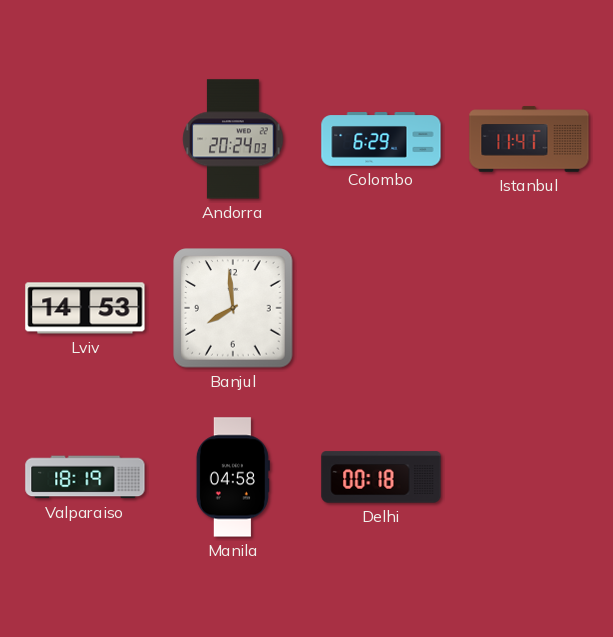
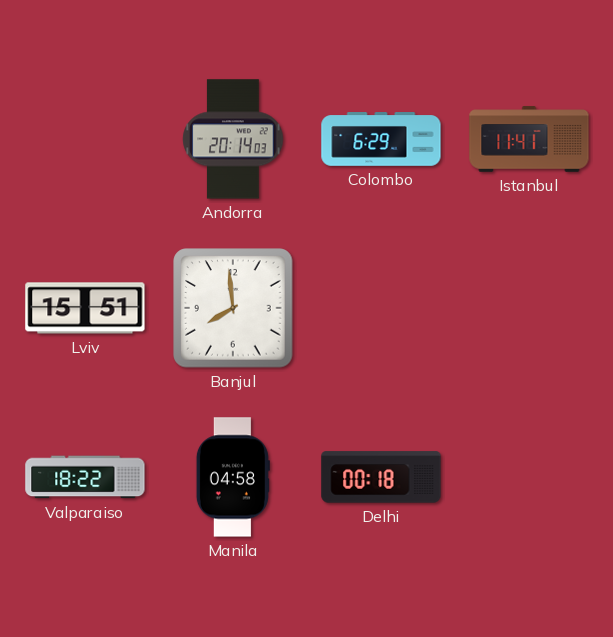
Andorra: 20:24 -> 20:14 (233, 139)
Lviv: 14:53 -> 15:51 (85, 308)
Valparaiso: 18:19 -> 18:22 (85, 477)
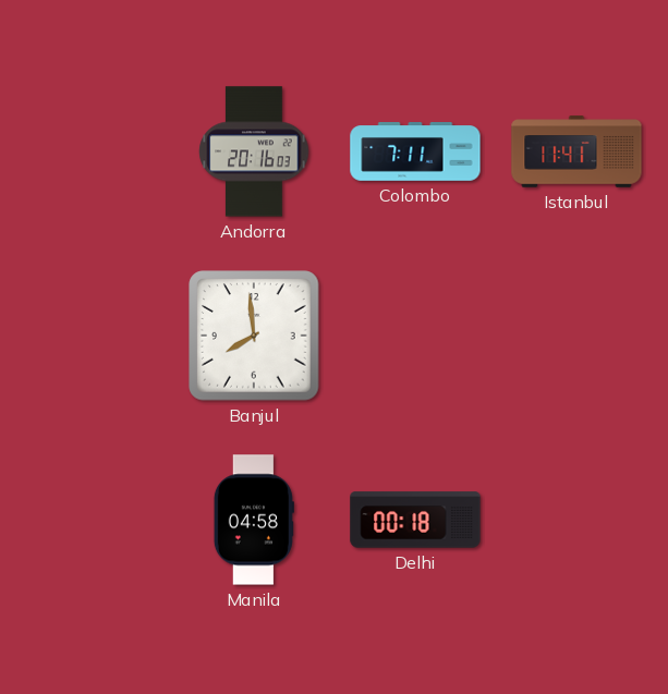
Andorra: 20:14 -> 20:16 (254, 151)
Colombo: 6:29 -> 7:11 (415, 151)
Lviv: 15:51 -> none (85, 308)
Valparaiso: 18:22 -> none (85, 477)
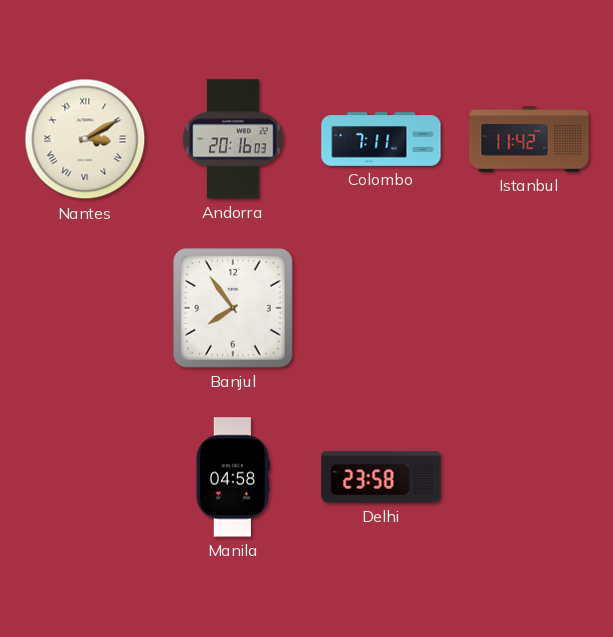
Nantes: none -> 3:10 (85, 139)
Istanbul: 11:41 -> 11:42 (529, 139)
Banjul: 7:59 -> 7:54 (233, 308)
Delhi: 00:18 -> 23:58 (381, 477)
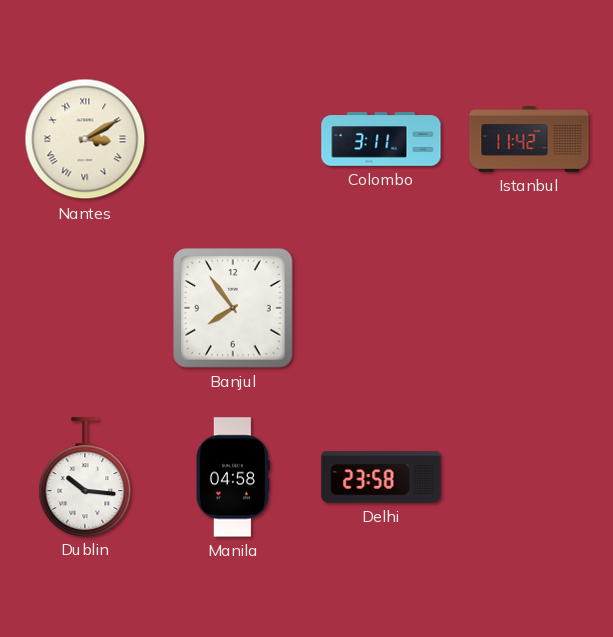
Andorra: 20:16 -> none (233, 139)
Colombo: 7:11 -> 3:11 (381, 139)
Dublin: none -> 10:16 (85, 477)
